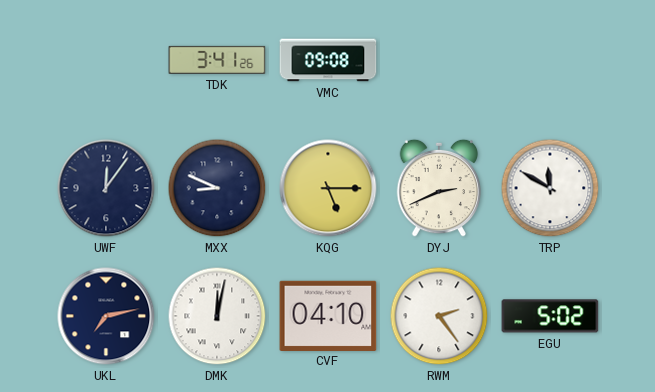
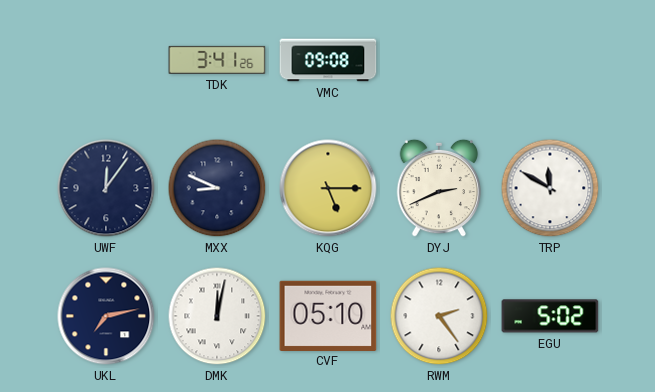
CVF: 04:10 -> 05:10 (328, 315)
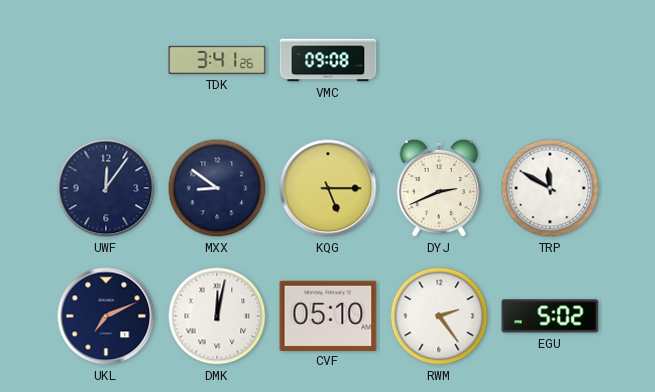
MXX: 8:49 -> 8:51 (217, 188)
UKL: 7:13 -> 7:11 (106, 316)
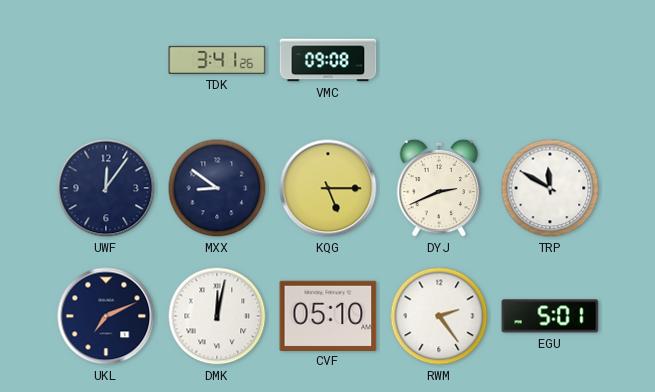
EGU: 5:02 -> 5:01 (550, 316)
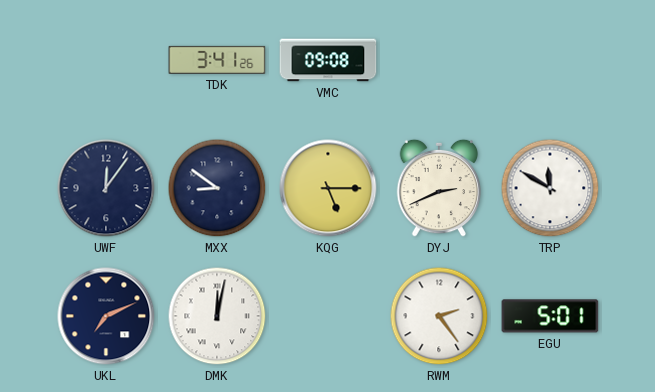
CVF: 05:10 -> none (328, 315)
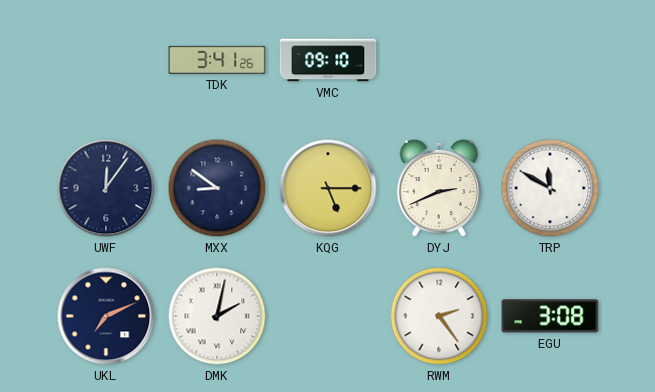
VMC: 09:08 -> 09:10 (328, 60)
DMK: 12:02 -> 2:02 (217, 316)
EGU: 5:01 -> 3:08 (550, 316)
